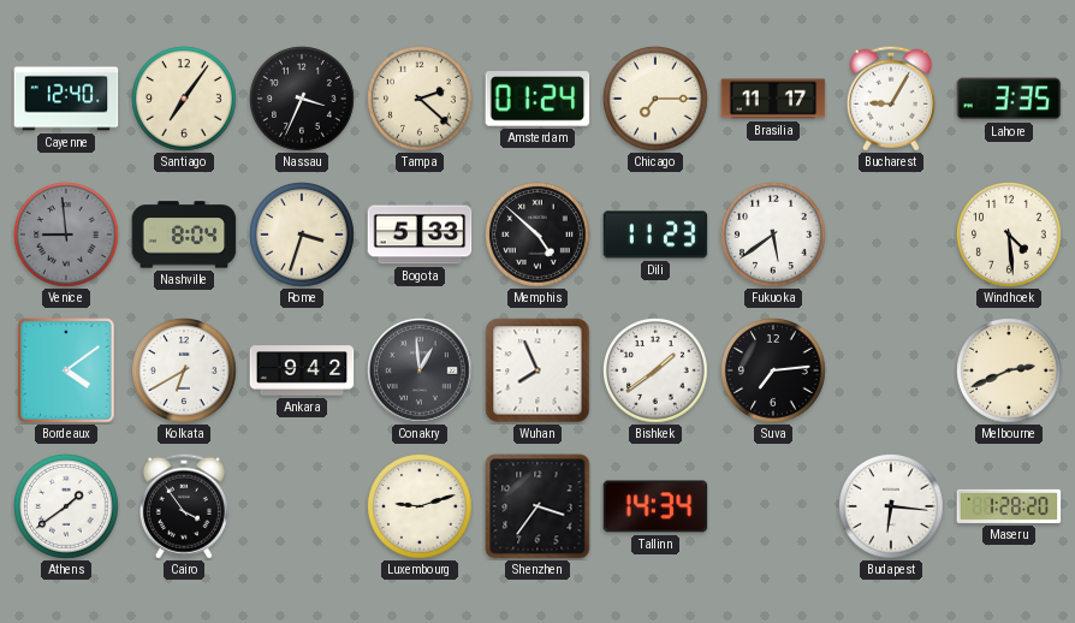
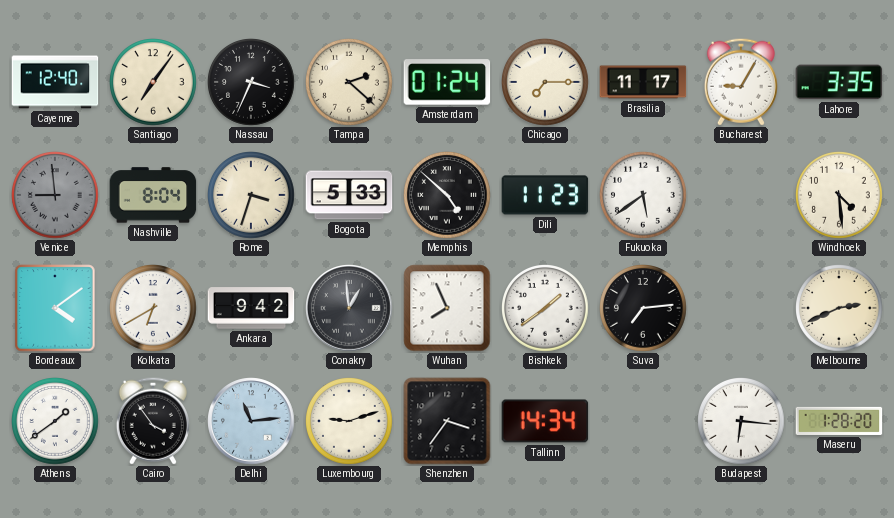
Delhi: none -> 11:14 (251, 421)
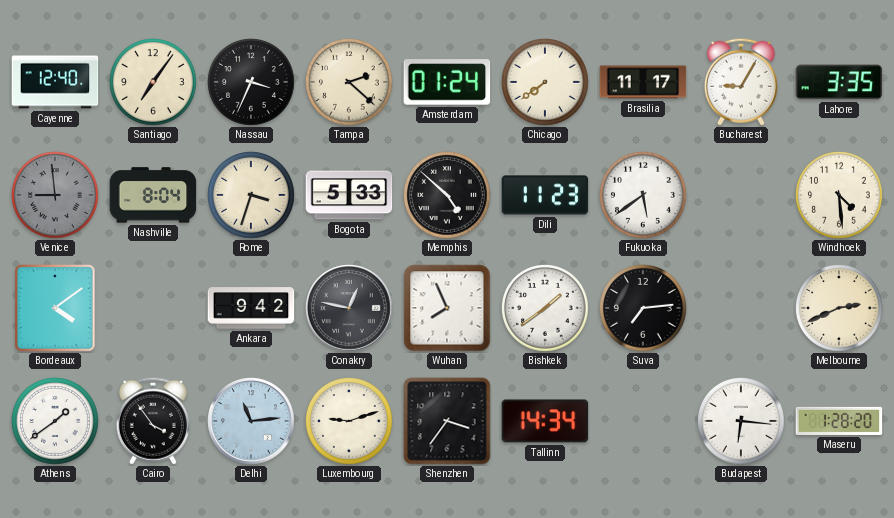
Chicago: 7:15 -> 7:39 (546, 83)
Kolkata: 6:40 -> none (154, 309)
Conakry: 12:59 -> 12:47 (349, 308)
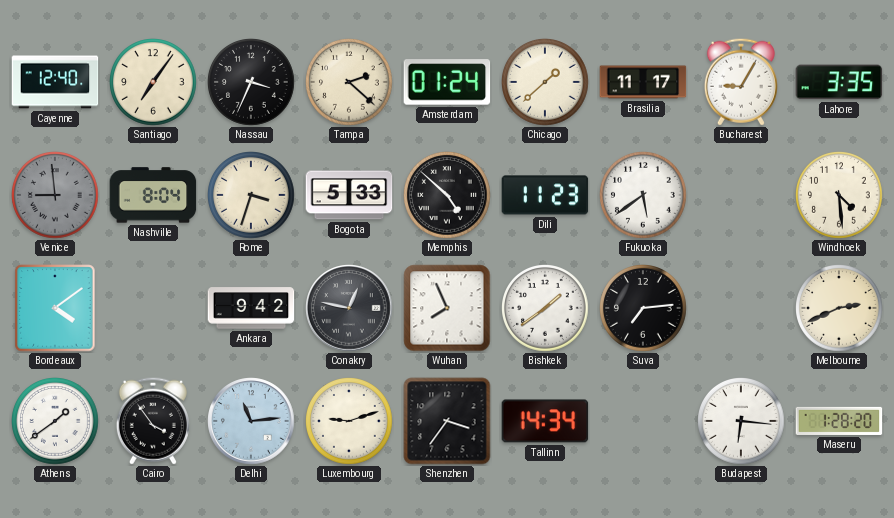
Chicago: 7:39 -> 1:38 (546, 83)
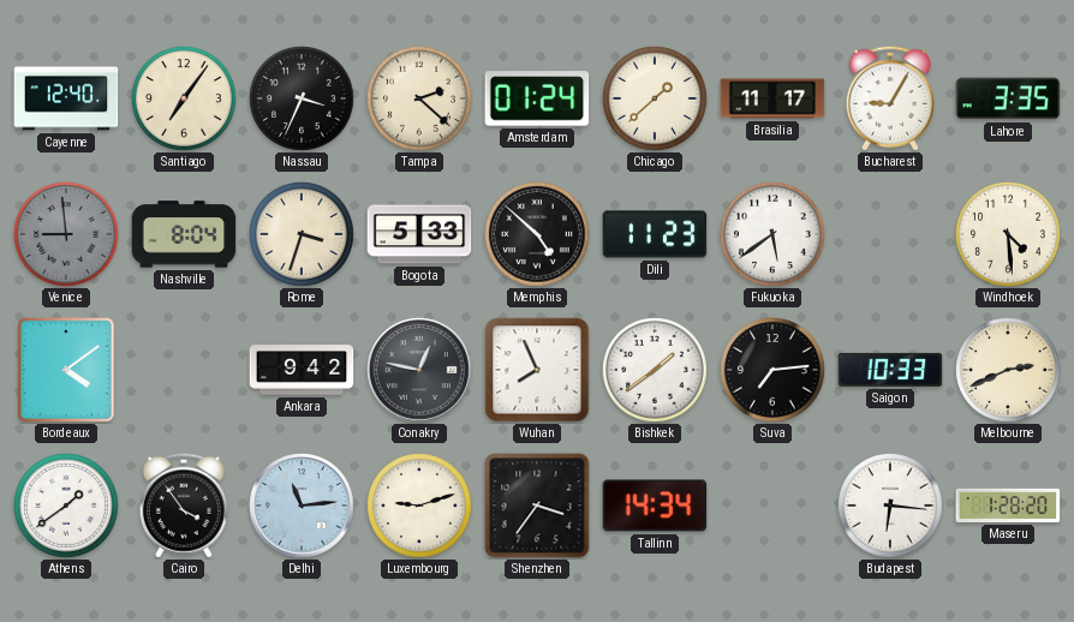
Saigon: none -> 10:33 (890, 370)
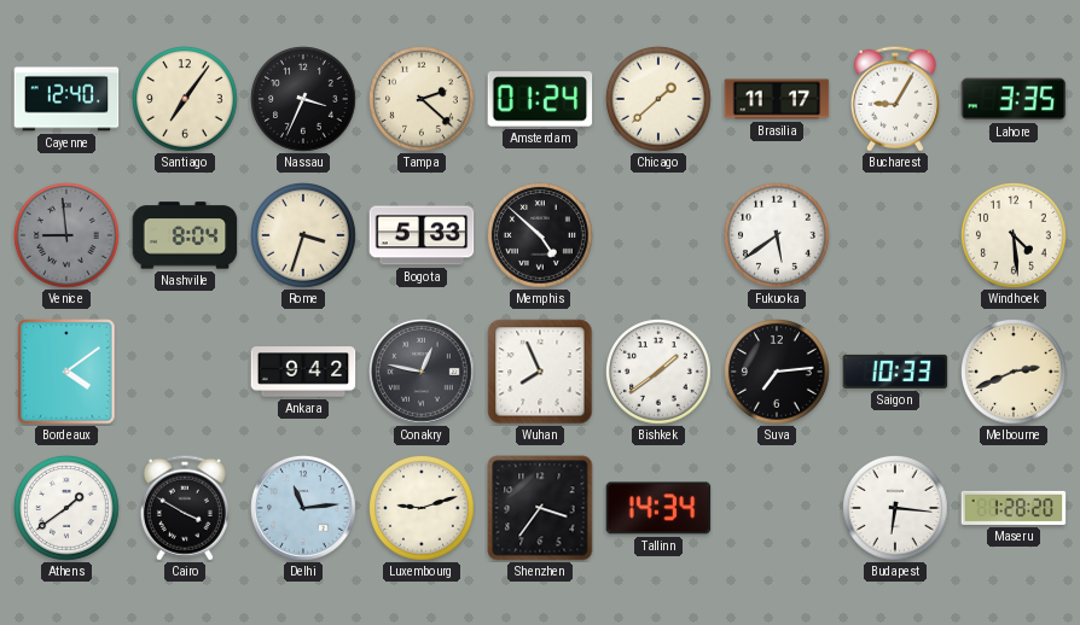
Dili: 11:23 -> none (655, 234)
Cairo: 3:54 -> 3:50 (185, 508)
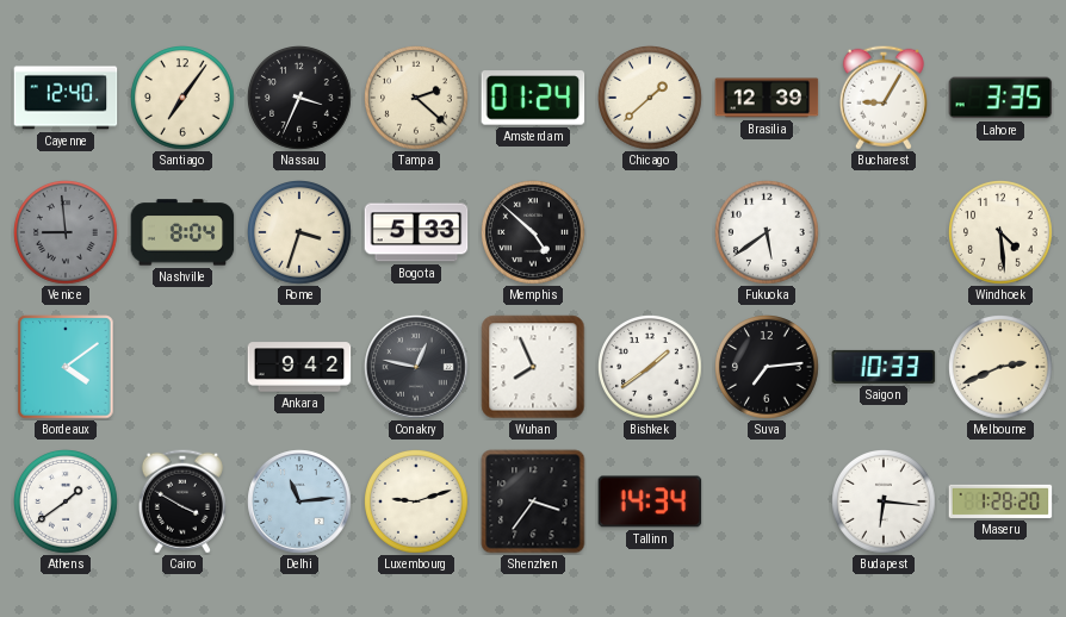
Brasilia: 11:17 -> 12:39 (767, 98)
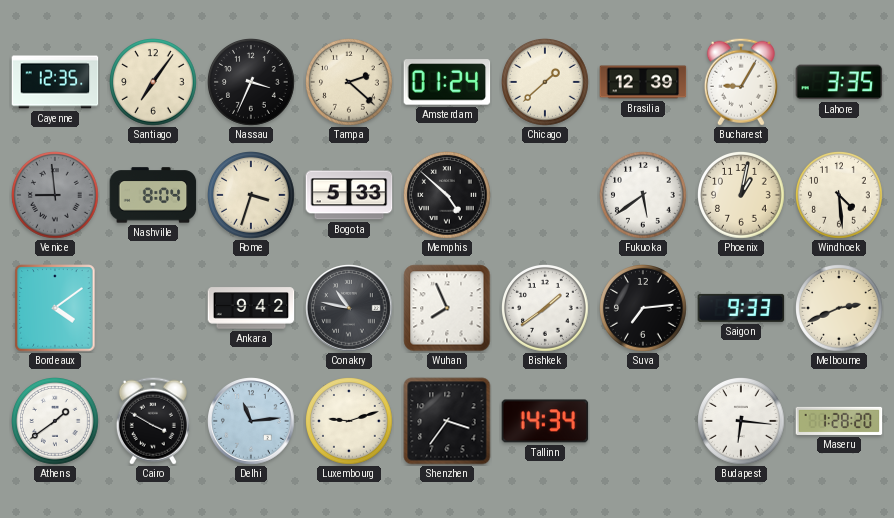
Cayenne: 12:40 -> 12:35 (55, 82)
Phoenix: none -> 1:02 (742, 196)
Conakry: 12:47 -> 10:47 (349, 308)
Saigon: 10:33 -> 9:33 (741, 308)
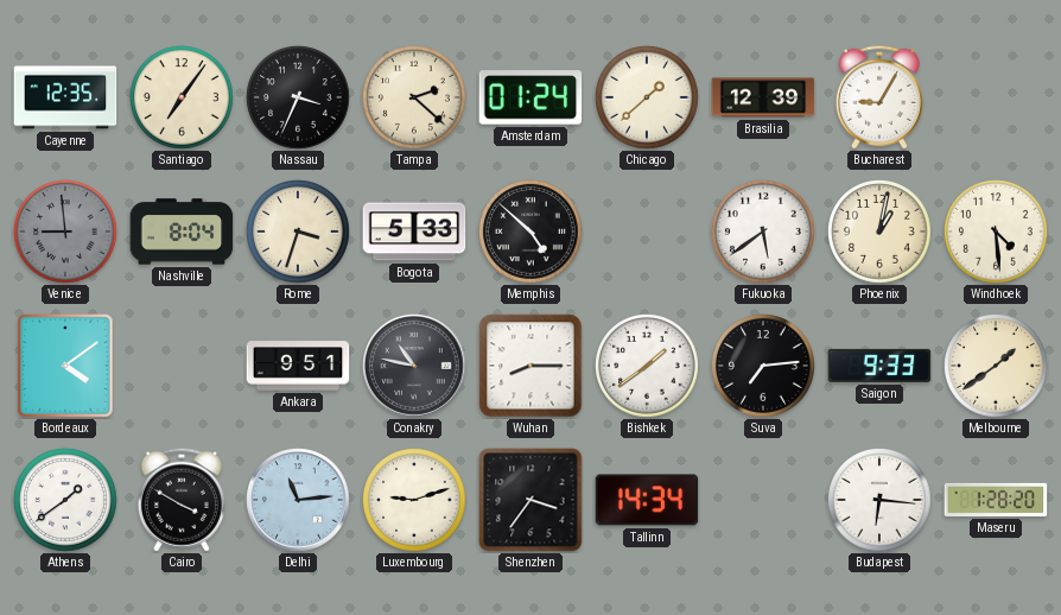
Lahore: 3:35 -> none (839, 82)
Ankara: 9:42 -> 9:51 (298, 366)
Wuhan: 7:56 -> 8:15 (530, 366)
Melbourne: 2:41 -> 1:39 (997, 367)
